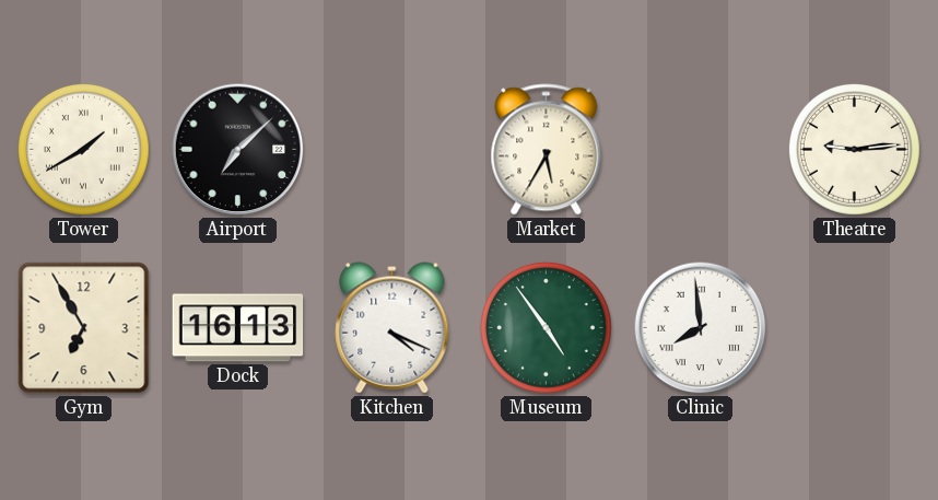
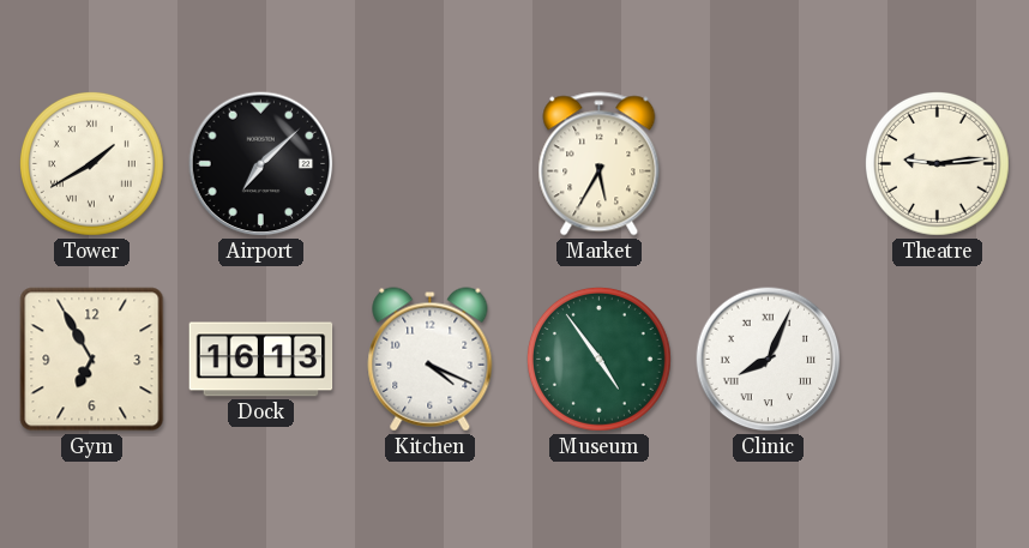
Clinic: 7:59 -> 8:04 (769, 360)
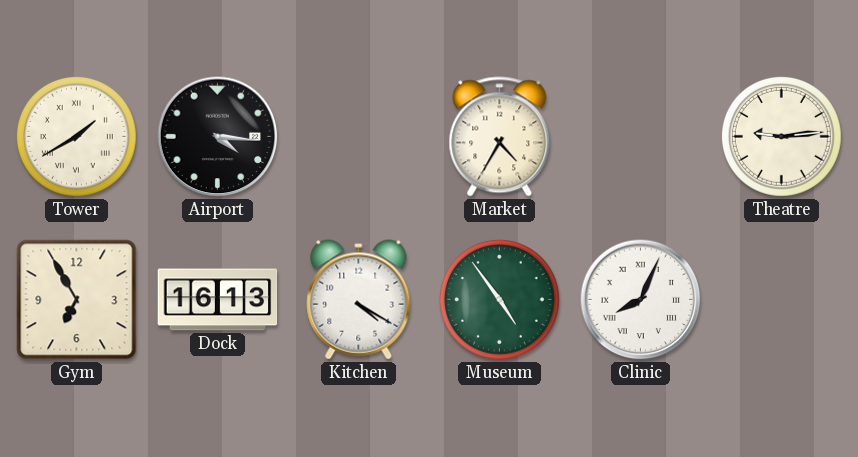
Airport: 7:08 -> 4:16 (218, 137)
Market: 5:35 -> 4:35 (500, 137)
Kitchen: 4:19 -> 4:20 (359, 300)
